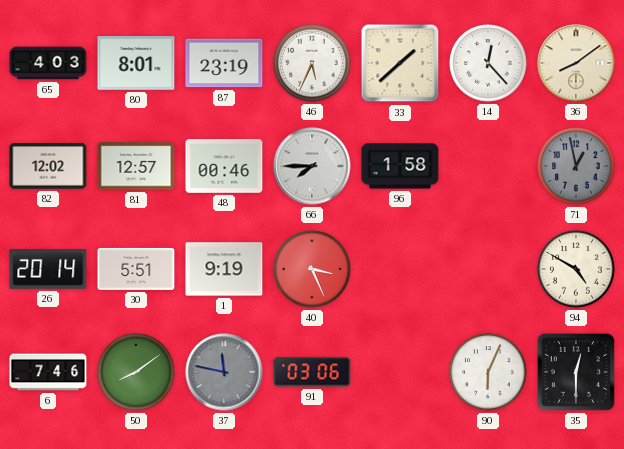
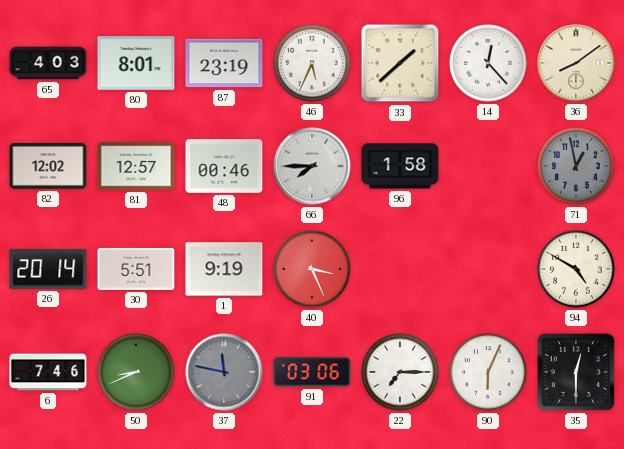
50: 8:09 -> 8:41 (136, 372)
22: none -> 7:15 (400, 372)
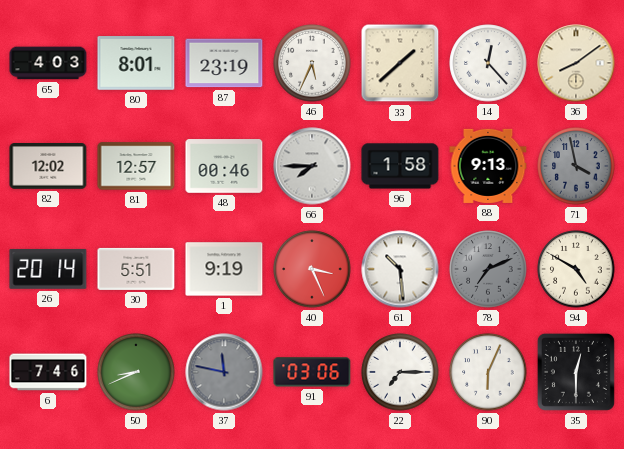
88: none -> 9:13 (488, 166)
71: 12:58 -> 3:58 (576, 166)
61: none -> 10:29 (400, 269)
78: none -> 7:11 (488, 269)
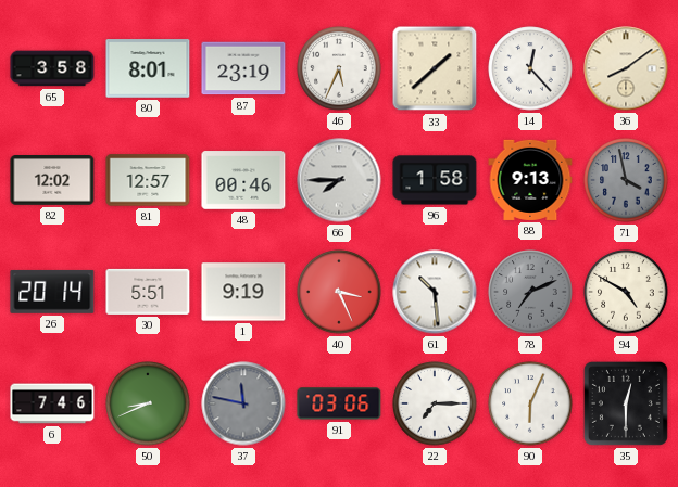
65: 4:03 -> 3:58 (52, 68)
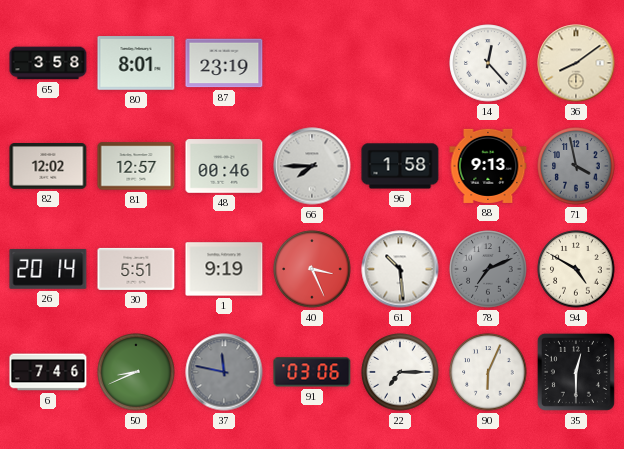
46: 5:34 -> none (339, 68)
33: 1:38 -> none (435, 68)
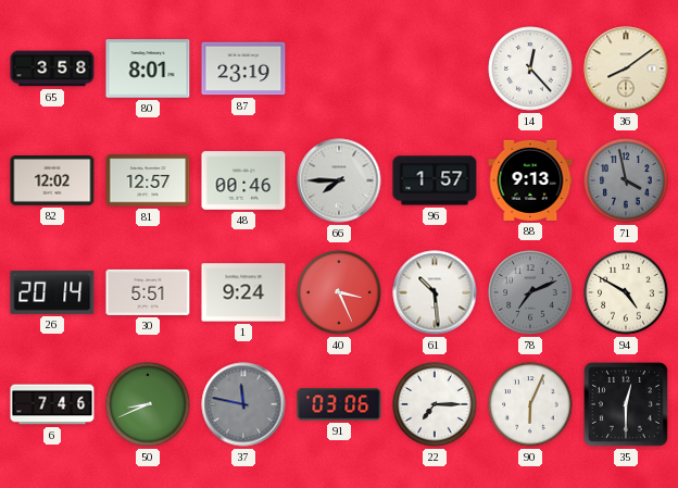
96: 1:58 -> 1:57 (435, 180)
1: 9:19 -> 9:24 (243, 292)
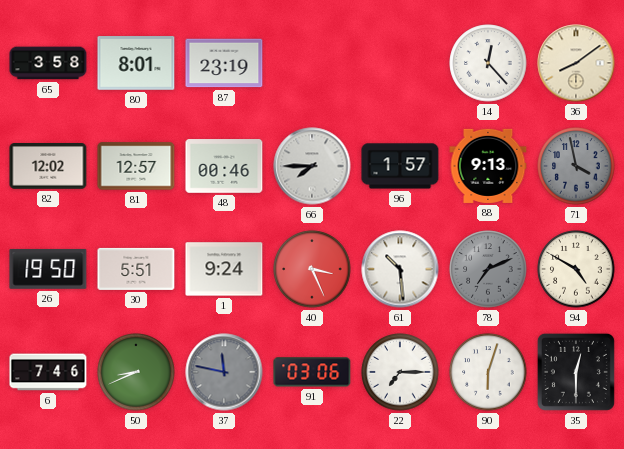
26: 20:14 -> 19:50 (48, 269)
90: 6:04 -> 6:03 (488, 372)
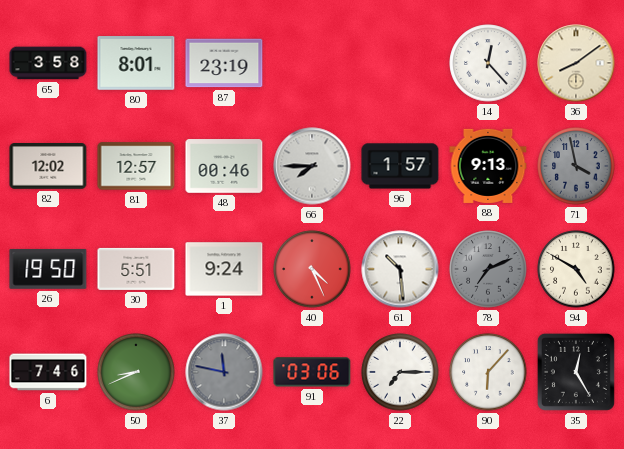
40: 3:26 -> 4:26 (312, 269)
90: 6:03 -> 6:07 (488, 372)
35: 12:30 -> 12:25 (576, 372)
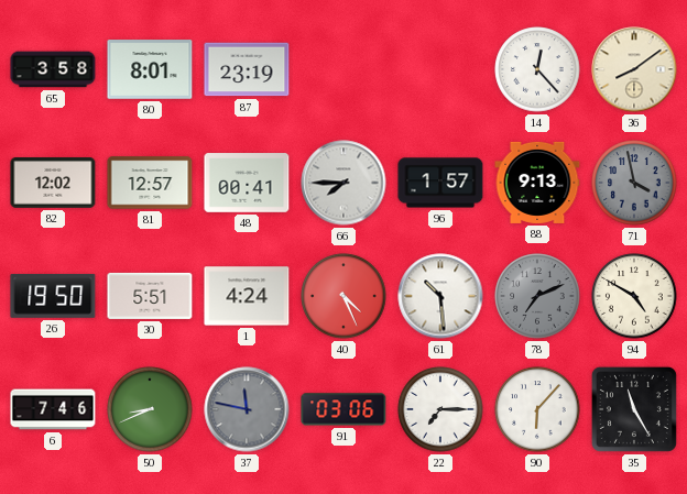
48: 00:46 -> 00:41 (247, 183)
1: 9:24 -> 4:24 (247, 296)
35: 12:25 -> 11:25 (634, 409)
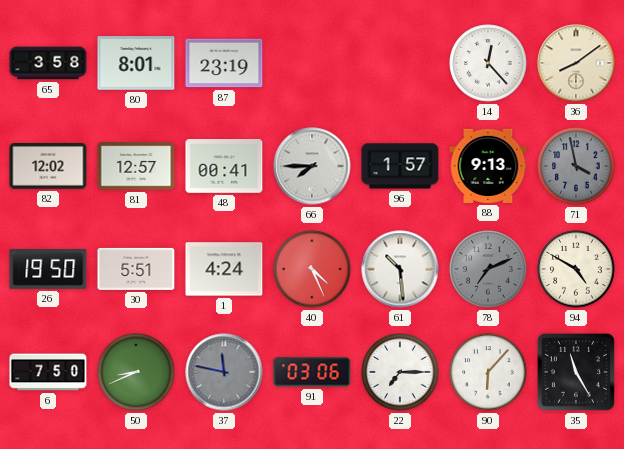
6: 7:46 -> 7:50 (48, 372)
